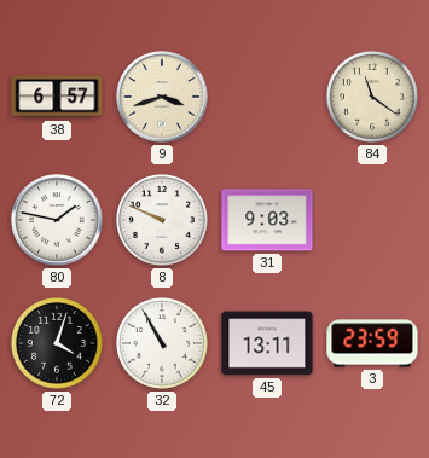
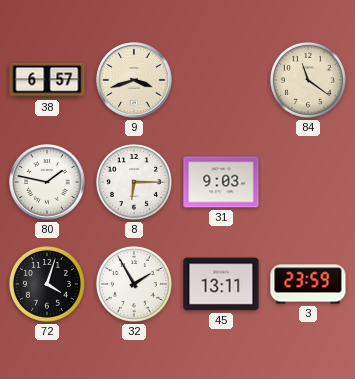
8: 9:49 -> 6:15 (134, 182)
32: 10:55 -> 1:55 (134, 284)
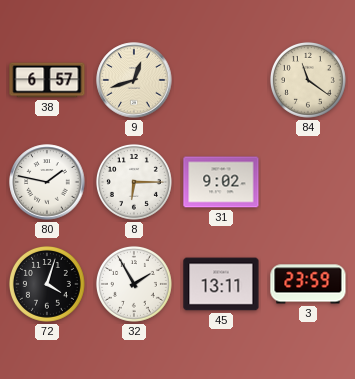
9: 3:42 -> 12:42 (134, 80)
31: 9:03 -> 9:02 (221, 182)
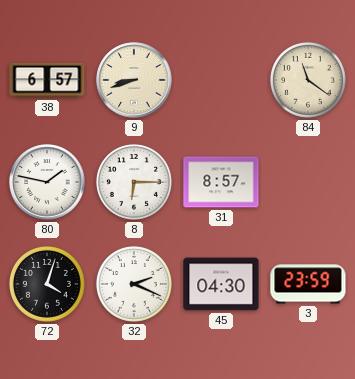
9: 12:42 -> 8:42 (134, 80)
31: 9:02 -> 8:57 (221, 182)
32: 1:55 -> 2:19 (134, 284)
45: 13:11 -> 04:30 (221, 284)
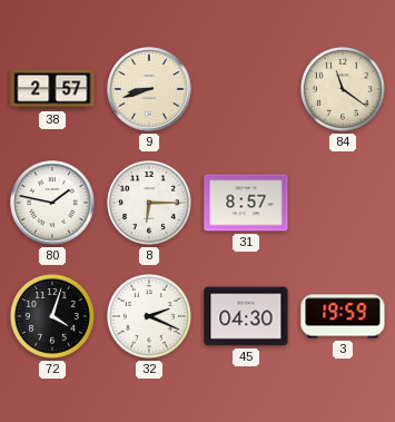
38: 6:57 -> 2:57 (52, 89)
3: 23:59 -> 19:59 (343, 316)
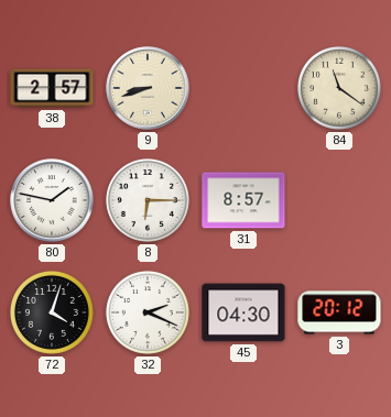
3: 19:59 -> 20:12 (339, 312)
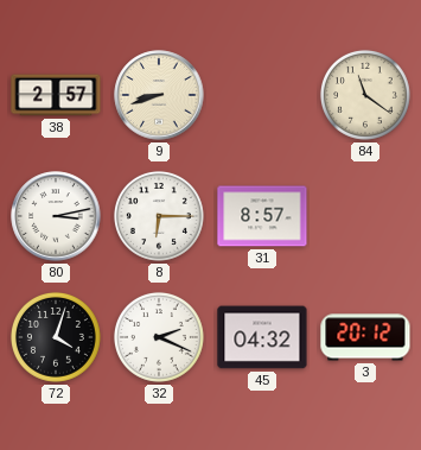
80: 1:47 -> 3:13 (56, 216)
45: 04:30 -> 04:32 (262, 337)
